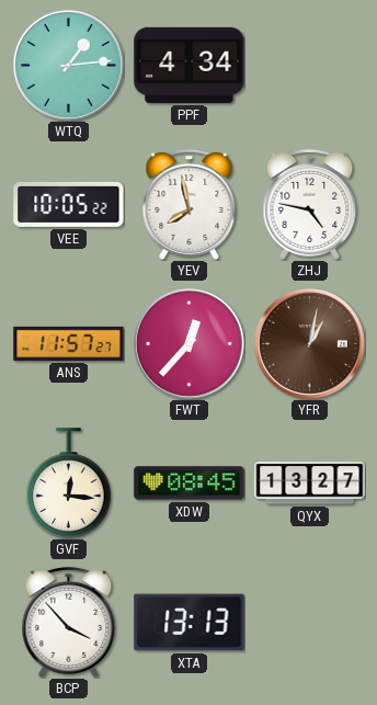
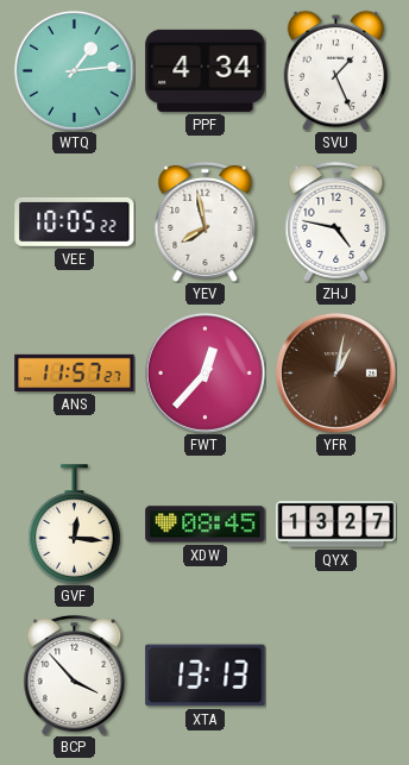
SVU: none -> 1:26 (336, 70)
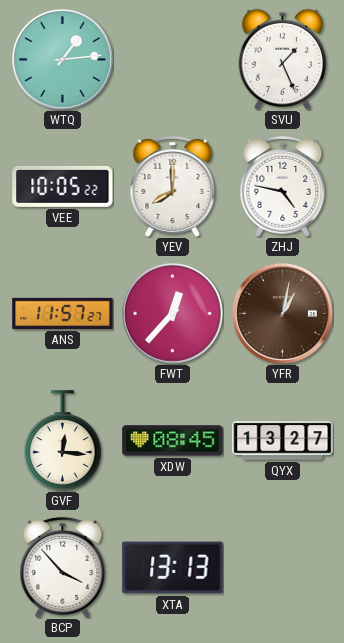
PPF: 4:34 -> none (206, 70)
YEV: 7:58 -> 8:00 (173, 186)
